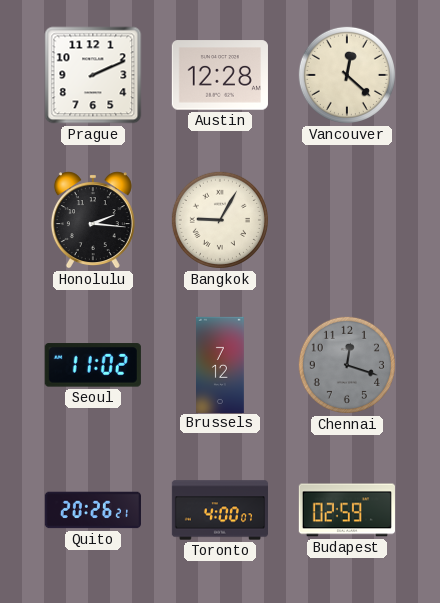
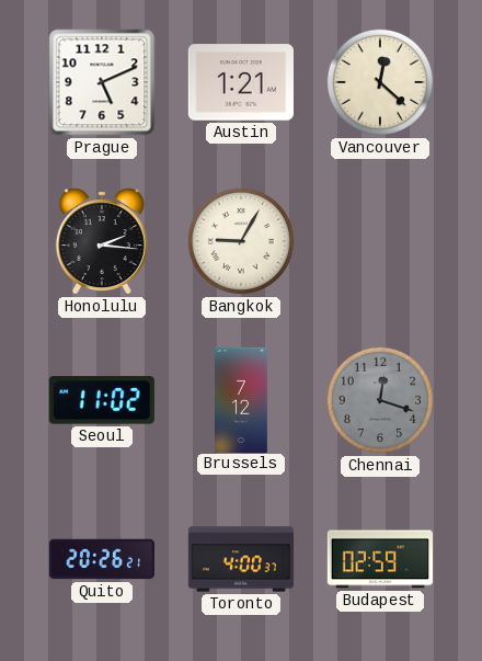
Prague: 2:11 -> 5:11 (102, 82)
Austin: 12:28 -> 1:21 (241, 82)
Toronto: 4:00:07 -> 4:00:37 (240, 559)
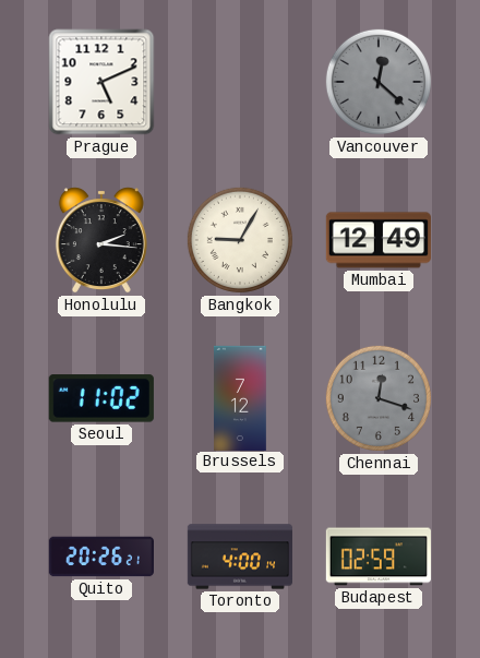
Austin: 1:21 -> none (241, 82)
Vancouver dial: cream -> grey (379, 82)
Mumbai: none -> 12:49 (379, 240)
Toronto: 4:00:37 -> 4:00:14 (239, 557)
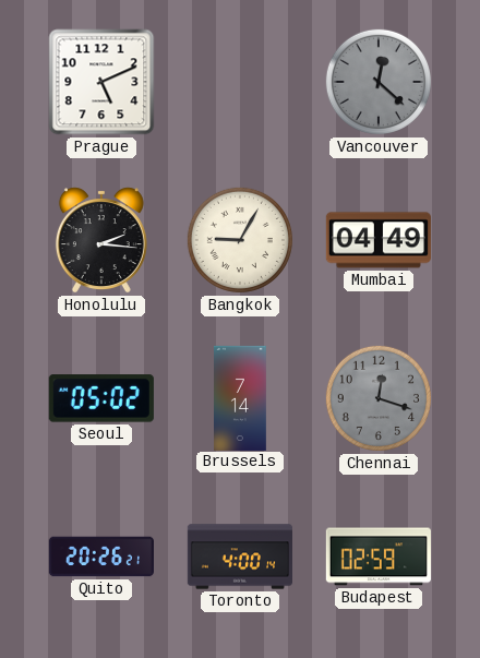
Mumbai: 12:49 -> 04:49 (379, 240)
Seoul: 11:02 -> 05:02 (101, 398)
Brussels: 7:12 -> 7:14 (241, 397)
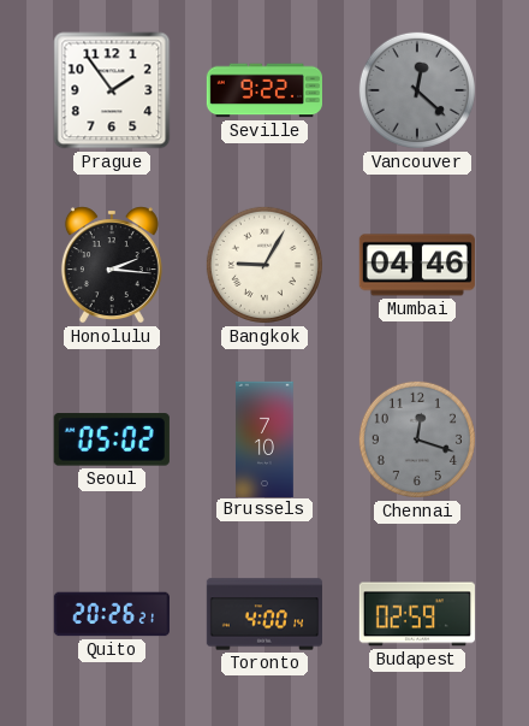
Prague: 5:11 -> 1:54 (112, 90)
Seville: none -> 9:22 (263, 90)
Mumbai: 04:49 -> 04:46 (417, 265)
Brussels: 7:14 -> 7:10 (266, 438)
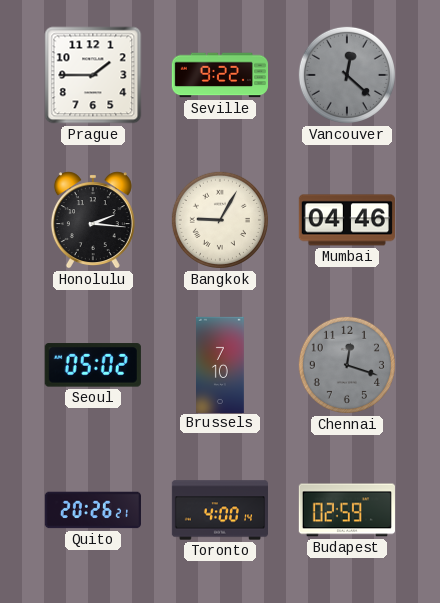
Prague: 1:54 -> 1:45 (93, 75)
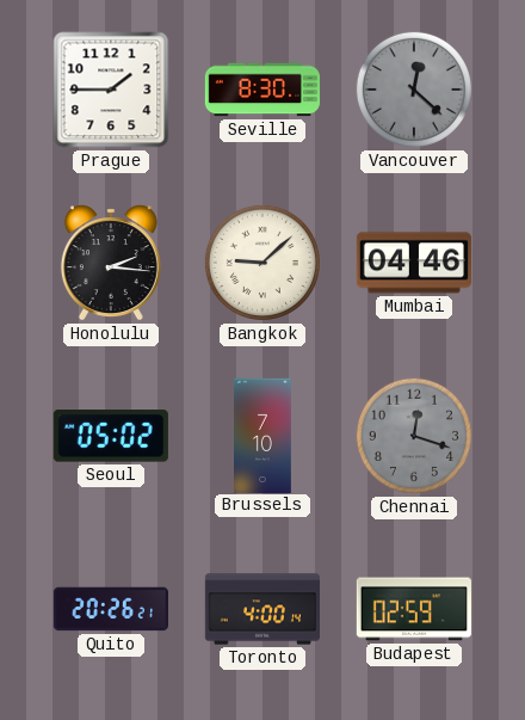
Seville: 9:22 -> 8:30 (261, 90)
Bangkok: 9:05 -> 9:08 (262, 263)
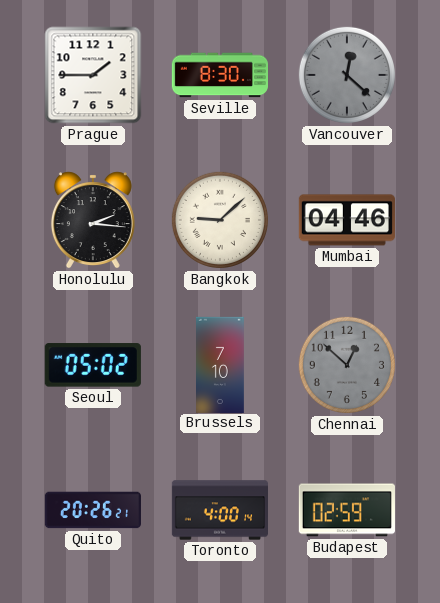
Chennai: 12:18 -> 12:52 (347, 365)
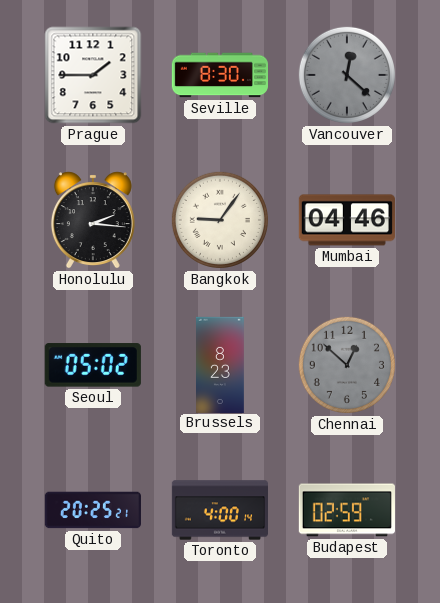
Bangkok: 9:08 -> 9:06 (220, 220)
Brussels: 7:10 -> 8:23 (221, 364)
Quito: 20:26 -> 20:25 (93, 510)
